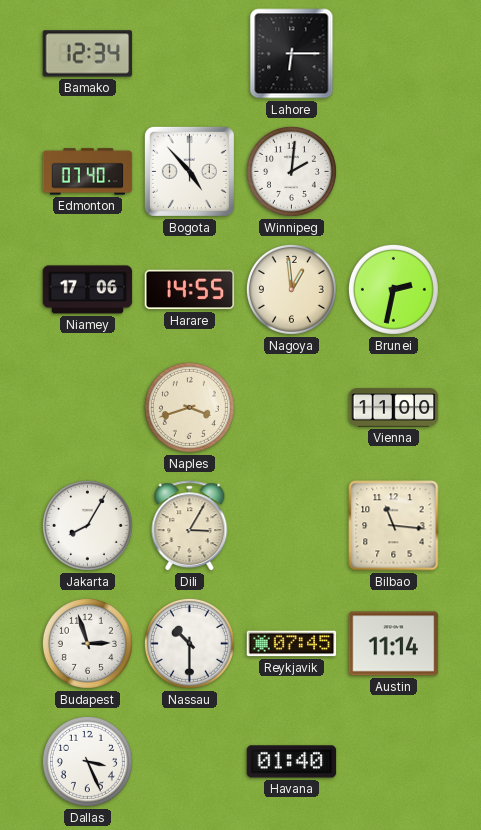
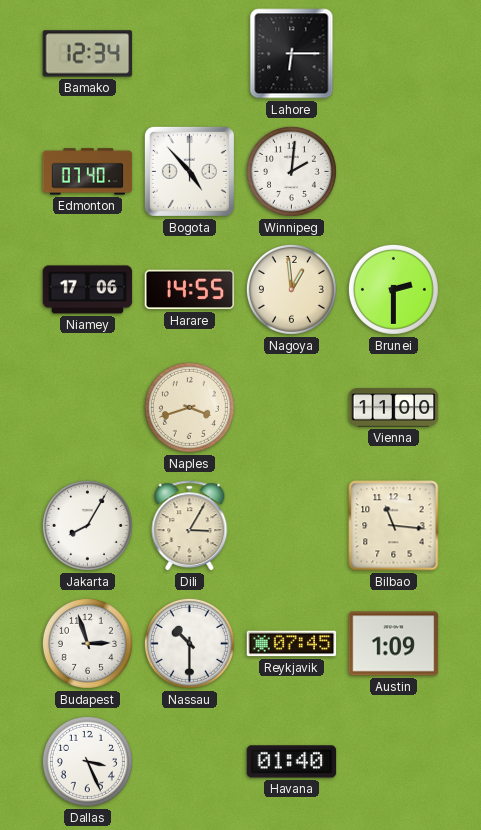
Brunei: 2:32 -> 2:30 (393, 289)
Austin: 11:14 -> 1:09 (394, 644)
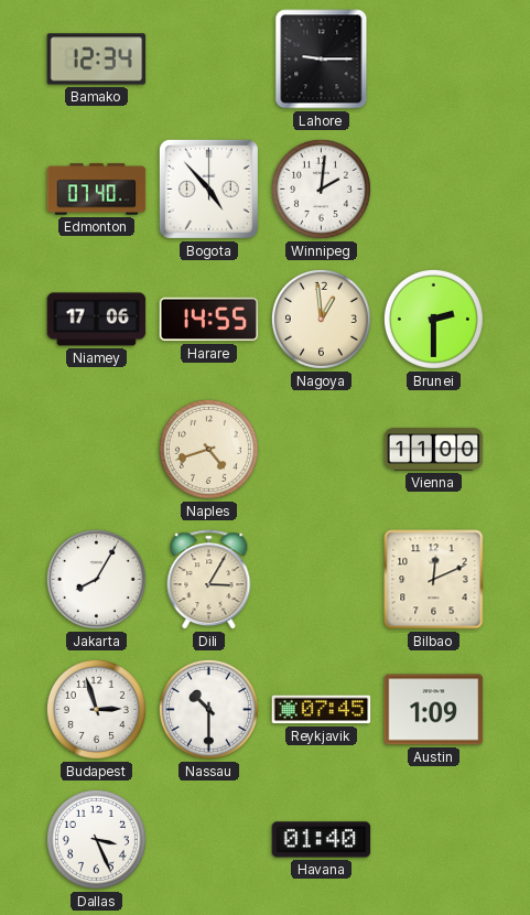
Lahore: 6:15 -> 9:15 (322, 60)
Naples: 3:42 -> 4:42 (208, 449)
Bilbao: 11:16 -> 12:11 (434, 580)
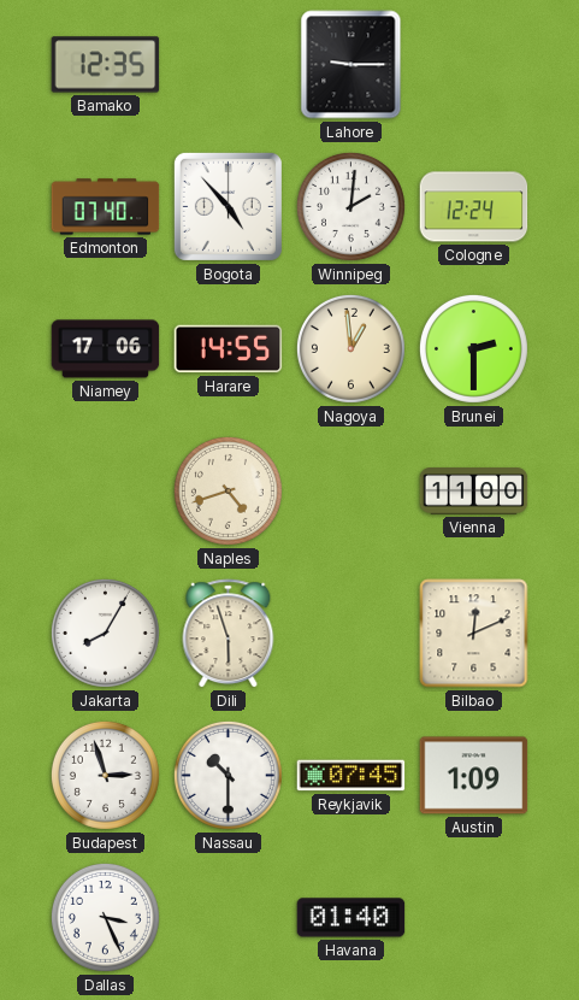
Bamako: 12:34 -> 12:35 (106, 65)
Cologne: none -> 12:24 (474, 207)
Dili: 3:05 -> 5:57 (229, 634)
